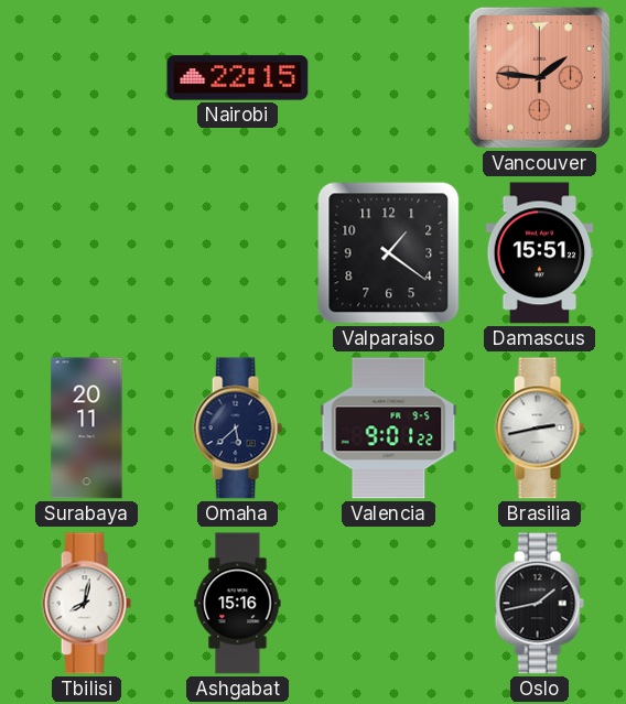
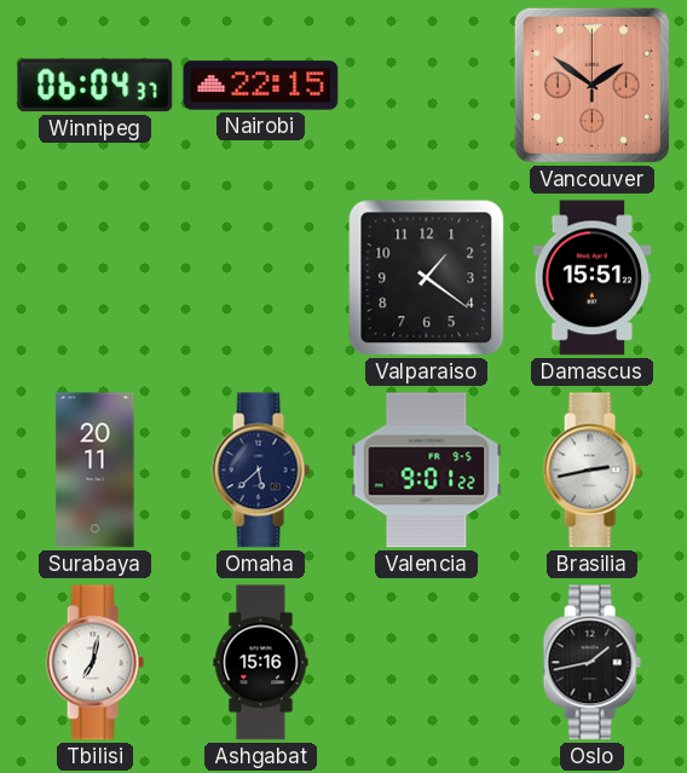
Winnipeg: none -> 06:04 (96, 86)
Vancouver: 1:46 -> 1:51 (591, 85)
Tbilisi: 8:02 -> 7:02 (94, 663)
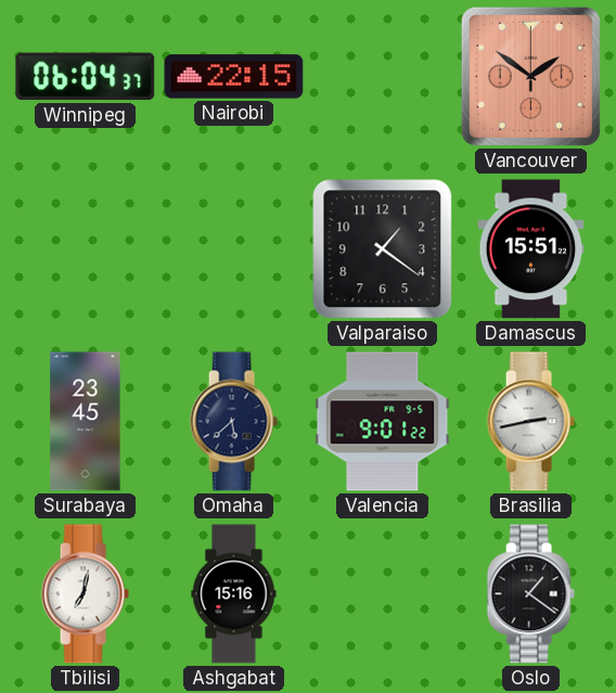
Surabaya: 20:11 -> 23:45 (86, 422)
Oslo: 1:43 -> 1:21 (530, 594)
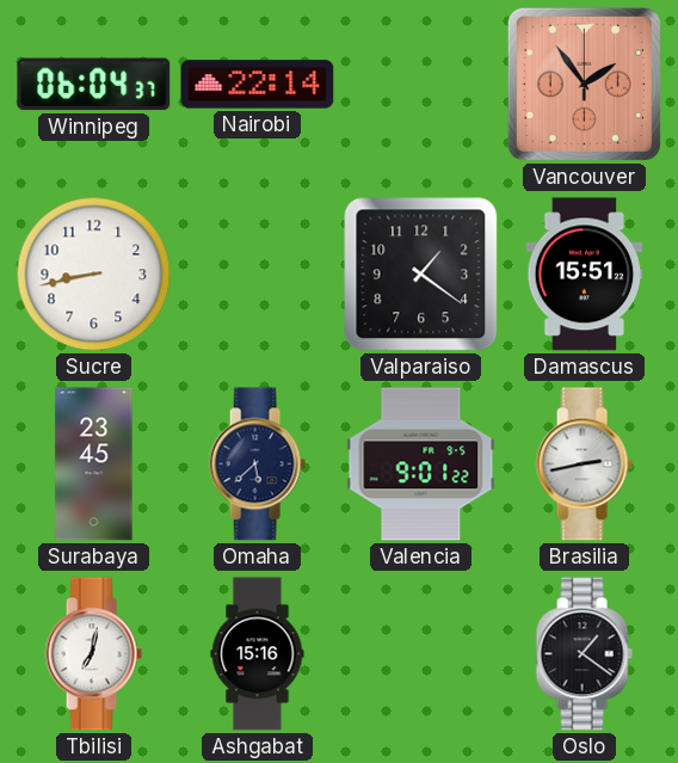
Nairobi: 22:15 -> 22:14 (258, 85)
Vancouver: 1:51 -> 1:54 (584, 84)
Sucre: none -> 8:43 (94, 275)
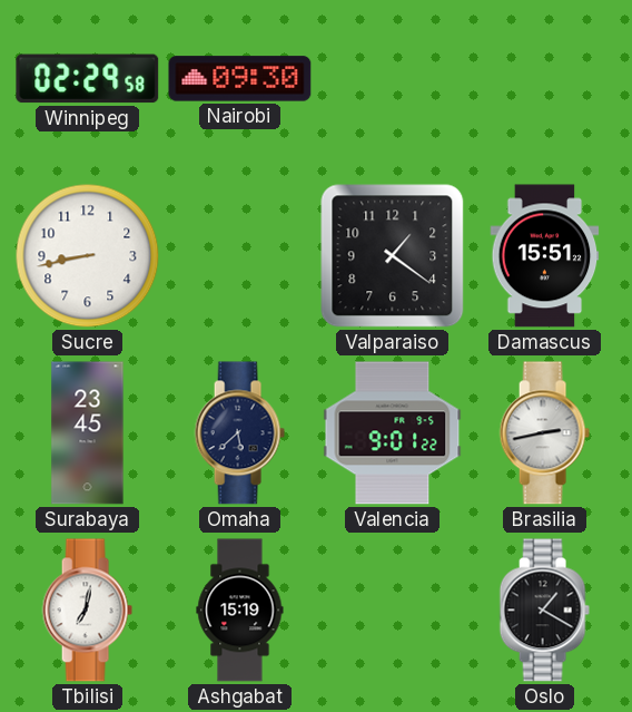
Winnipeg: 06:04 -> 02:29 (88, 79)
Nairobi: 22:14 -> 09:30 (240, 79)
Vancouver: 1:54 -> none (584, 84)
Ashgabat: 15:16 -> 15:19 (240, 611)
Oslo: 1:21 -> 1:20 (544, 611)
